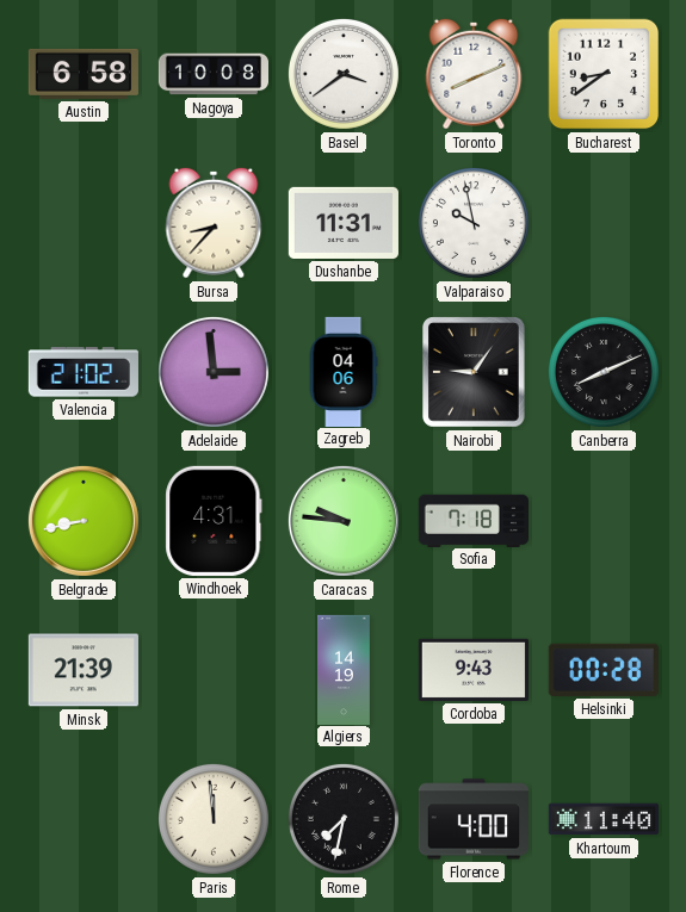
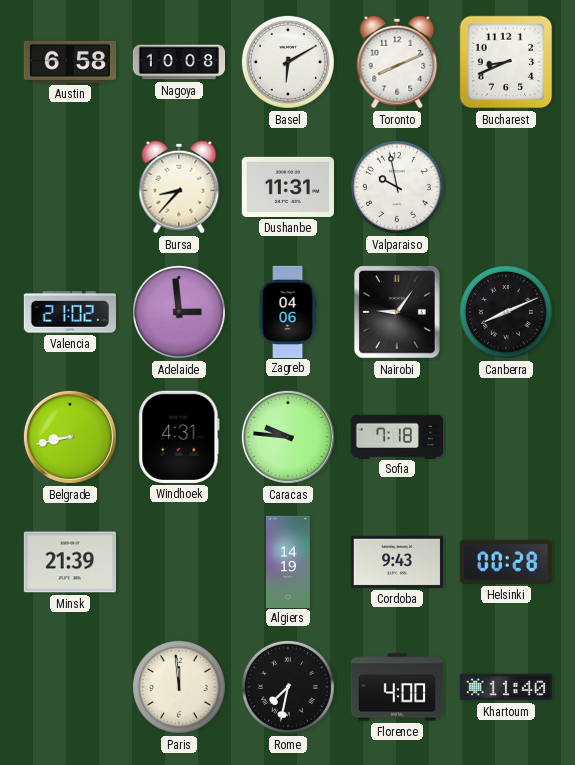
Basel: 3:39 -> 6:10 (288, 62)
Bucharest: 8:39 -> 8:41 (506, 62)
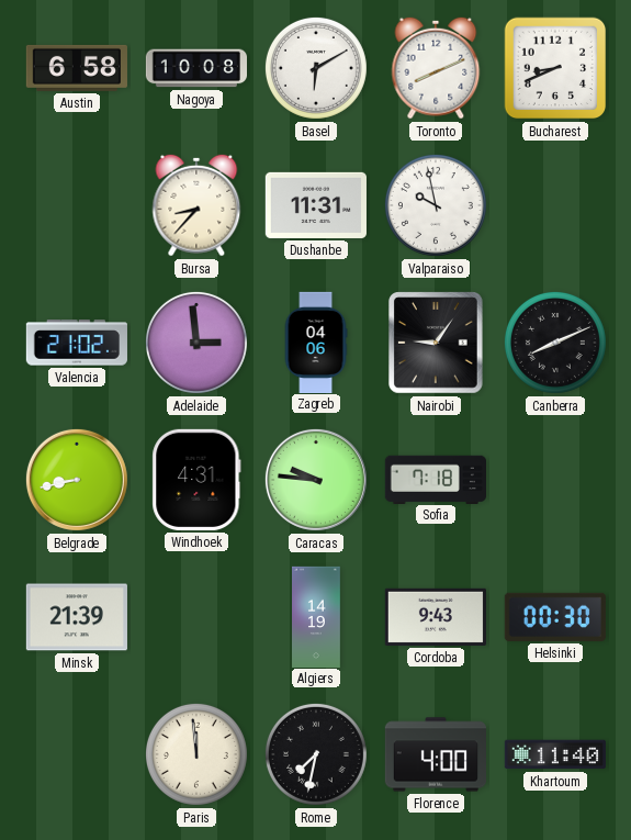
Helsinki: 00:28 -> 00:30 (555, 617)
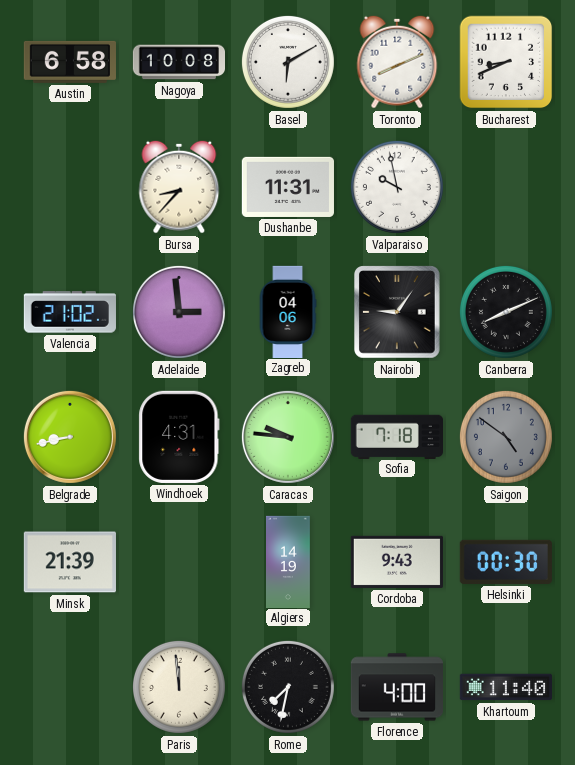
Saigon: none -> 4:51 (506, 437)
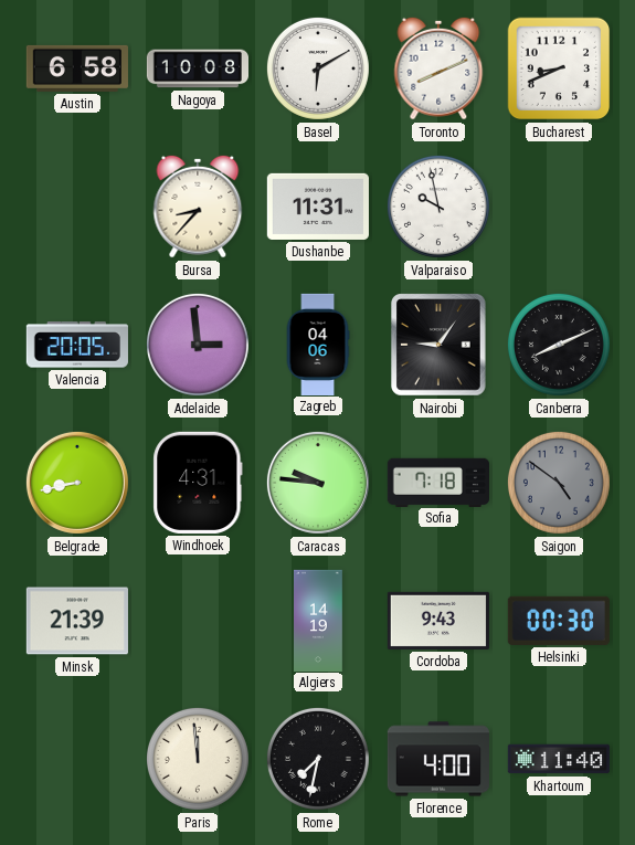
Valencia: 21:02 -> 20:05 (77, 345)
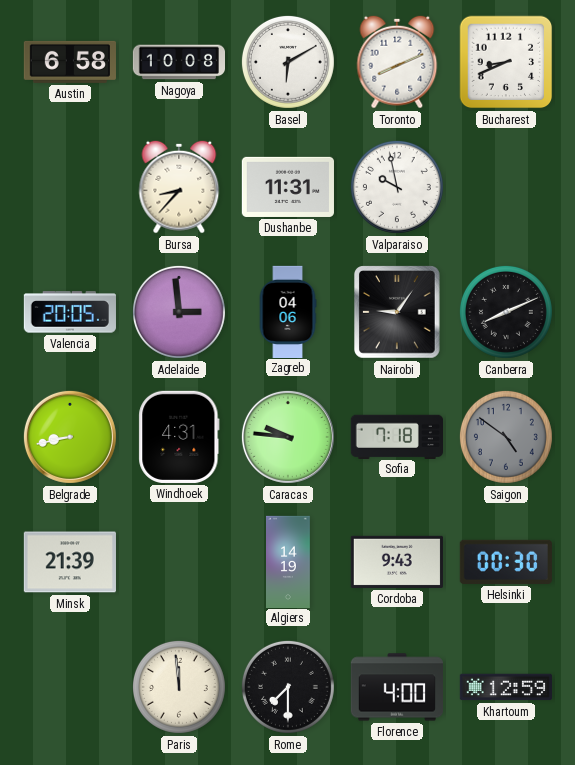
Rome: 7:32 -> 7:30 (288, 687)
Khartoum: 11:40 -> 12:59 (506, 687)
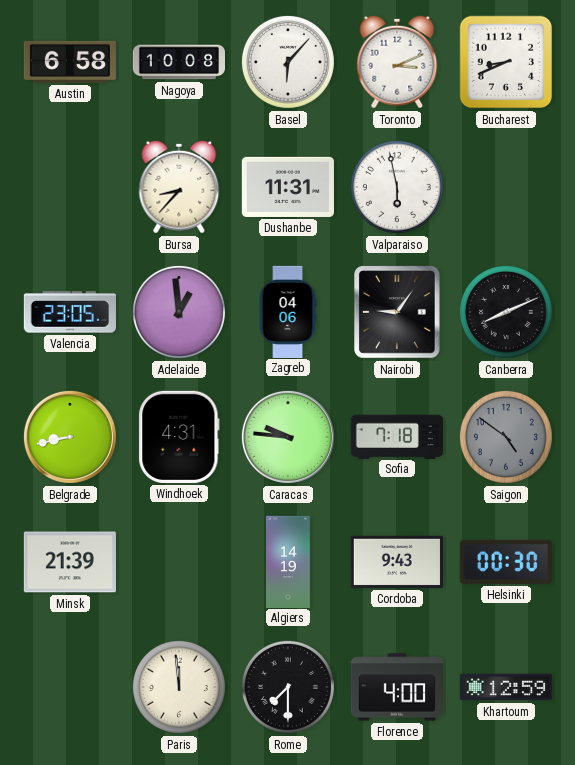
Basel: 6:10 -> 6:07 (288, 62)
Toronto: 8:11 -> 3:11 (397, 62)
Valparaiso: 9:58 -> 5:58 (397, 187)
Valencia: 20:05 -> 23:05 (70, 312)
Adelaide: 2:59 -> 12:59 (179, 312)
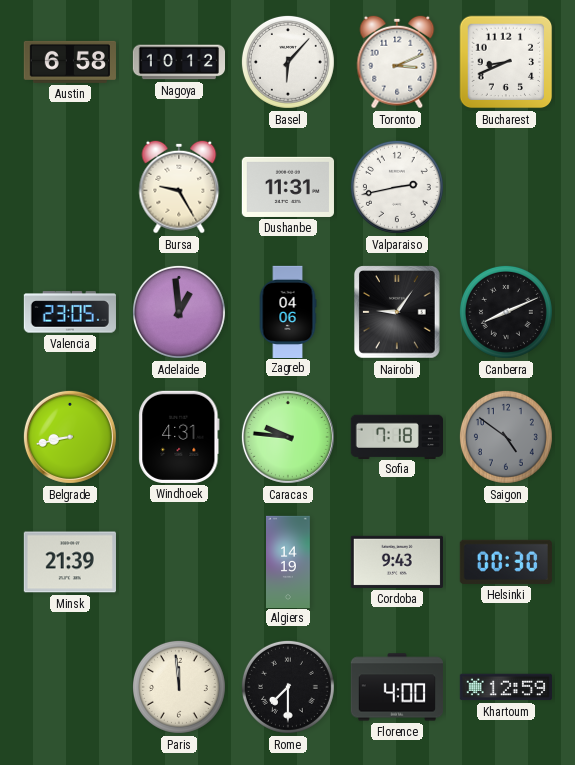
Nagoya: 10:08 -> 10:12 (178, 62)
Bursa: 8:37 -> 9:25 (179, 187)
Valparaiso: 5:58 -> 2:43 (397, 187)
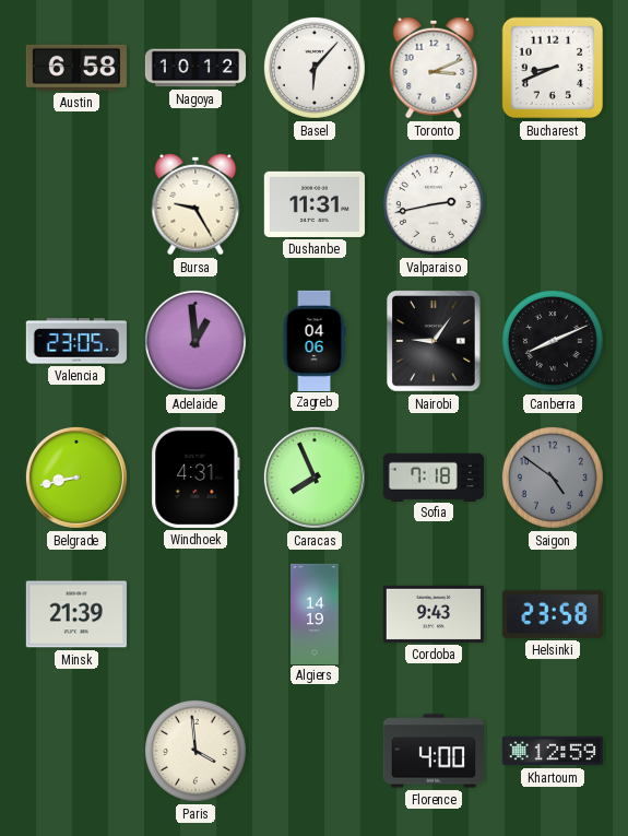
Caracas: 9:46 -> 7:56 (315, 478)
Helsinki: 00:30 -> 23:58 (553, 614)
Paris: 11:59 -> 3:59 (195, 751)
Rome: 7:30 -> none (288, 687)
